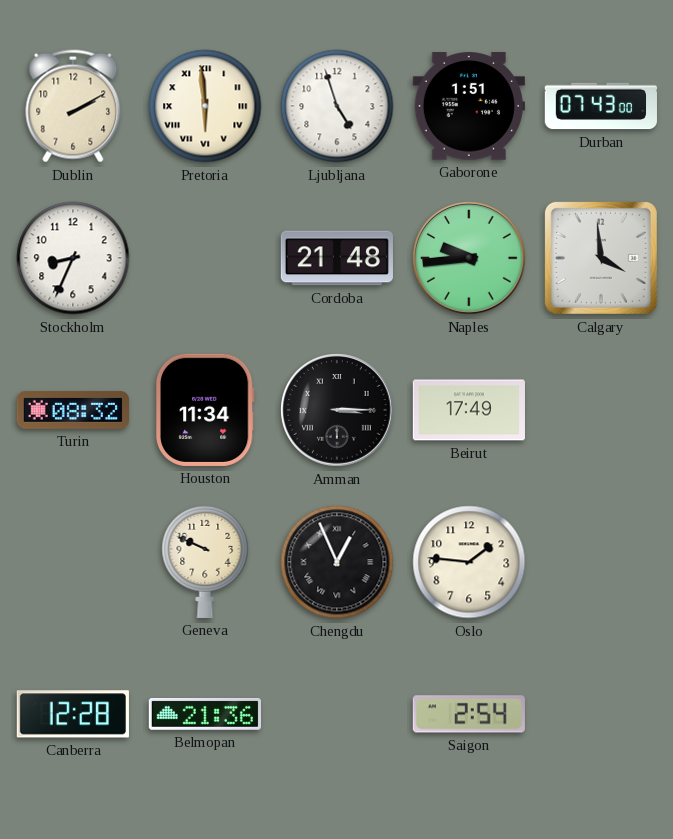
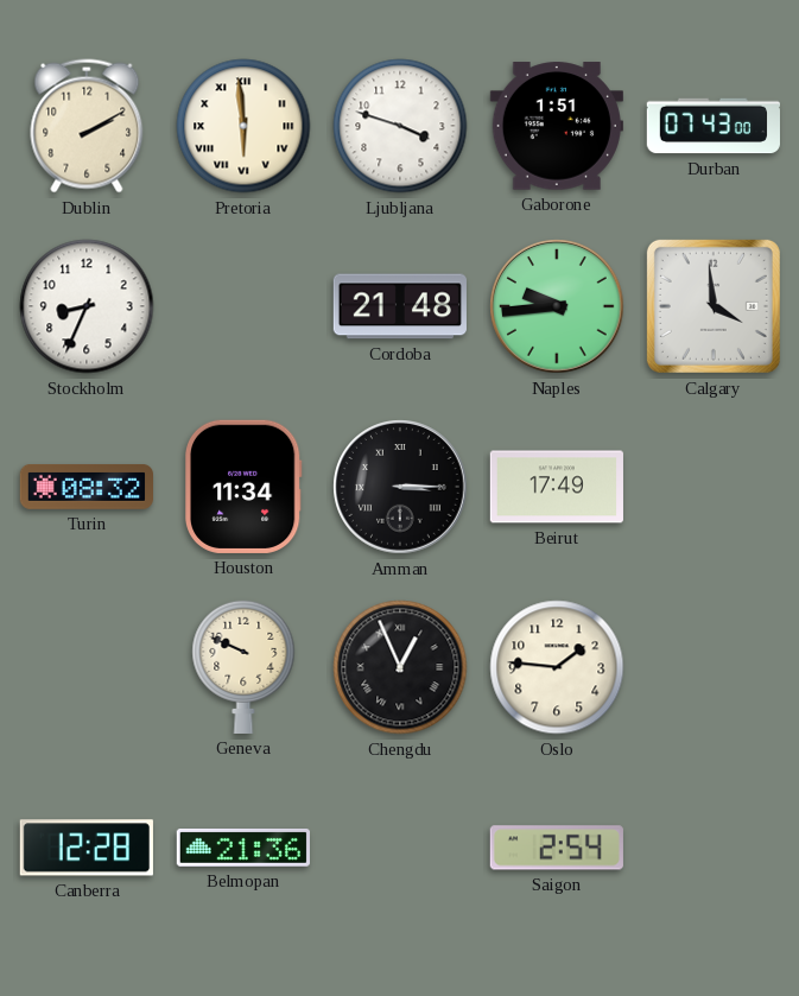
Ljubljana: 4:57 -> 3:48 (400, 126)
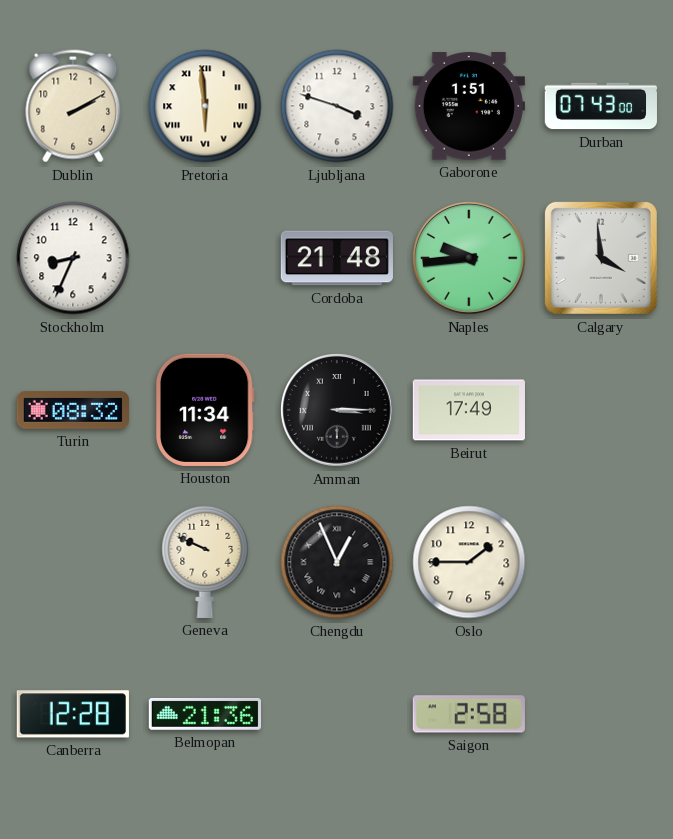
Oslo: 1:46 -> 1:45 (469, 562)
Saigon: 2:54 -> 2:58 (469, 714)
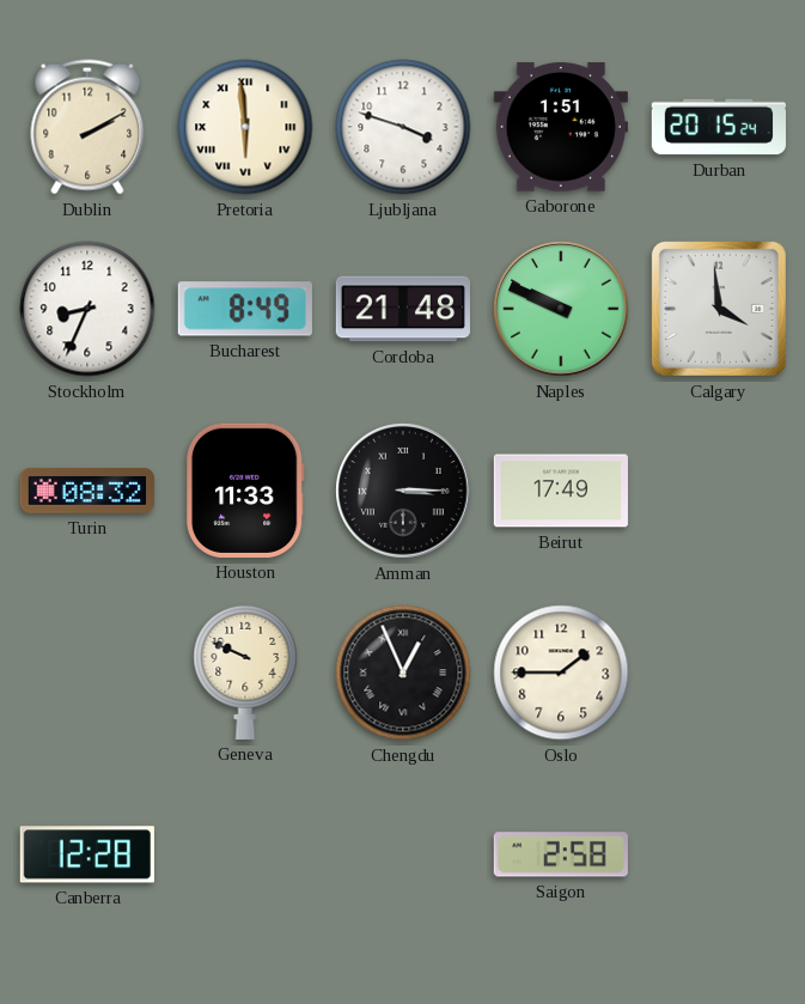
Durban: 07:43 -> 20:15 (718, 127)
Bucharest: none -> 8:49 (245, 309)
Naples: 9:44 -> 9:49 (561, 309)
Houston: 11:34 -> 11:33 (245, 491)
Belmopan: 21:36 -> none (204, 715)
